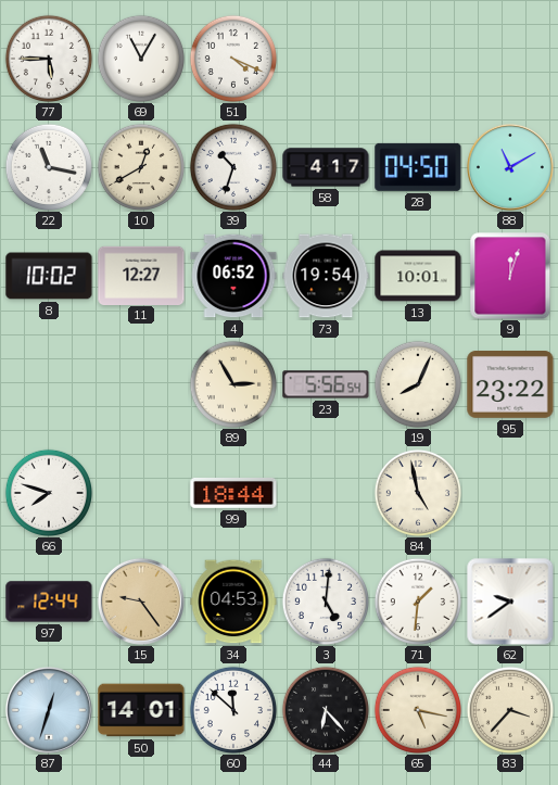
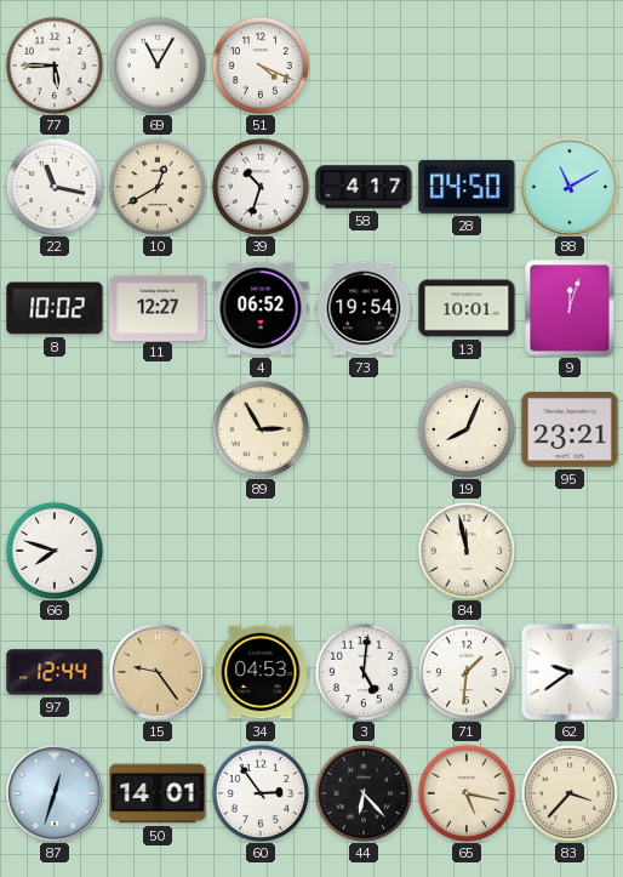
23: 5:56 -> none (326, 384)
95: 23:22 -> 23:21 (570, 431)
99: 18:44 -> none (233, 493)
84: 4:58 -> 11:58 (465, 549)
60: 11:52 -> 2:54 (259, 792)
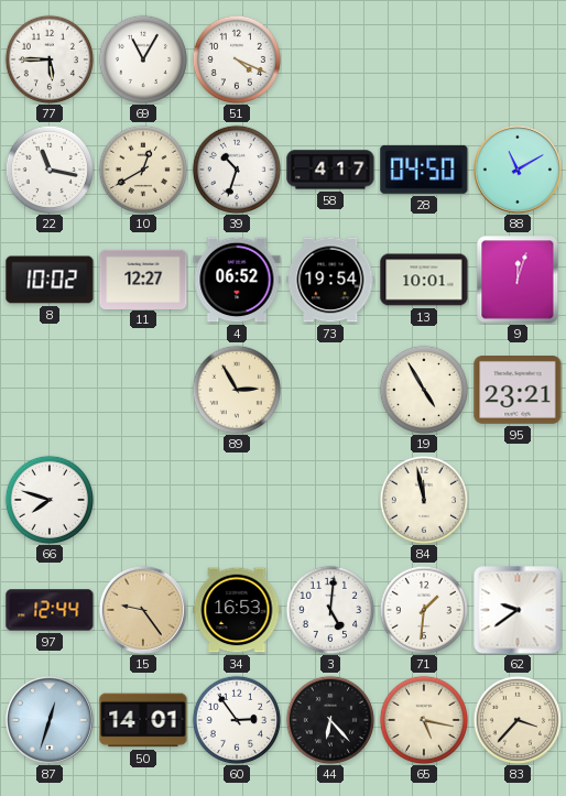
19: 8:04 -> 4:55 (423, 389)
34: 04:53 -> 16:53 (237, 610)
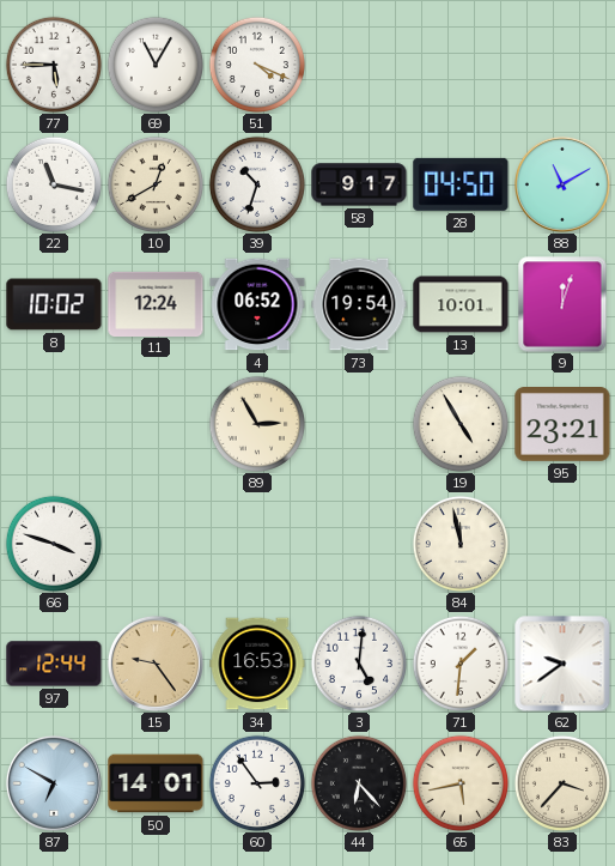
58: 4:17 -> 9:17 (359, 184)
11: 12:27 -> 12:24 (156, 303)
66: 7:48 -> 3:48 (53, 543)
87: 12:33 -> 6:50 (54, 783)
65: 5:17 -> 5:43 (459, 782)
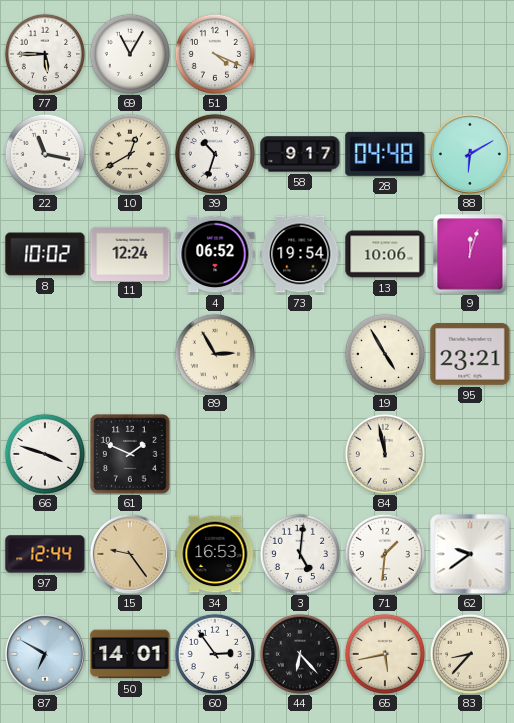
28: 04:50 -> 04:48 (385, 154)
88: 11:10 -> 6:10 (470, 154)
13: 10:01 -> 10:06 (385, 254)
61: none -> 1:49 (130, 454)
83: 3:37 -> 8:37 (469, 653)
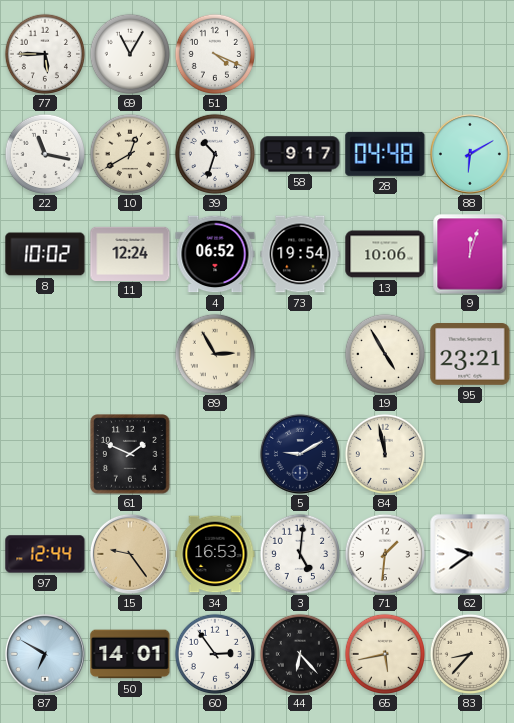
66: 3:48 -> none (44, 453)
5: none -> 9:10 (300, 454)
